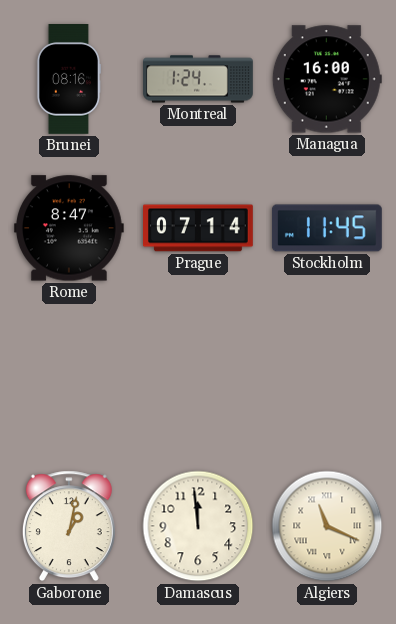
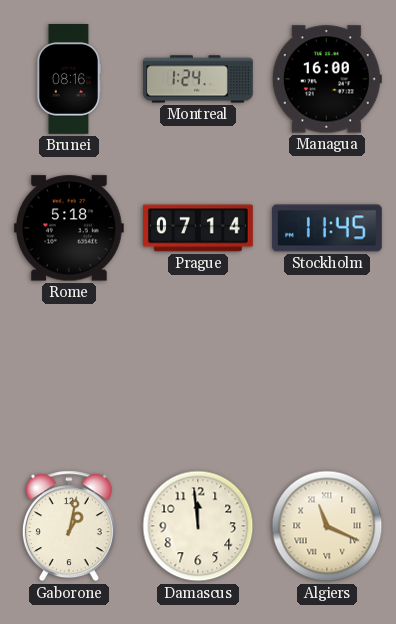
Rome: 8:47 -> 5:18 (69, 228)
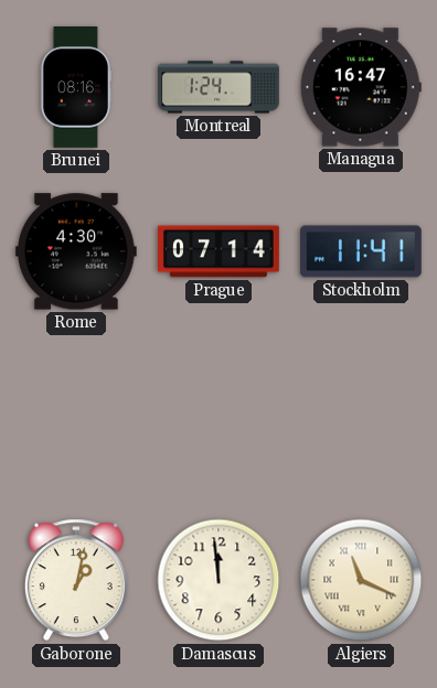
Managua: 16:00 -> 16:47 (361, 87)
Rome: 5:18 -> 4:30 (76, 251)
Stockholm: 11:45 -> 11:41 (361, 251)
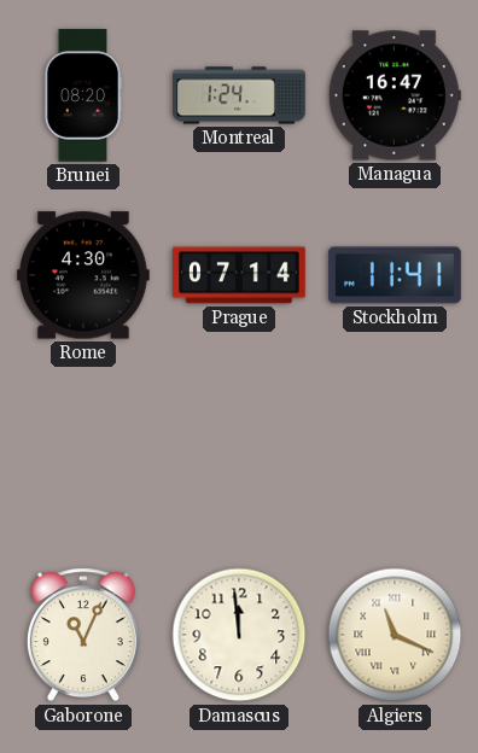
Brunei: 08:16 -> 08:20 (82, 97)
Gaborone: 1:02 -> 11:04 (83, 635)
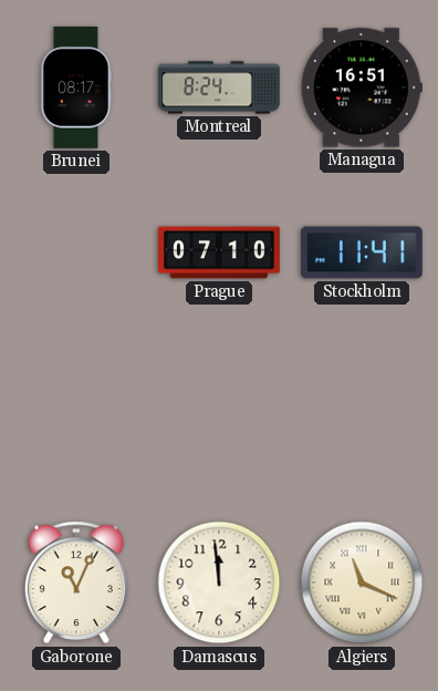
Brunei: 08:20 -> 08:17 (75, 89)
Montreal: 1:24 -> 8:24 (220, 87)
Managua: 16:47 -> 16:51 (362, 87)
Rome: 4:30 -> none (83, 275)
Prague: 07:14 -> 07:10 (220, 252)
